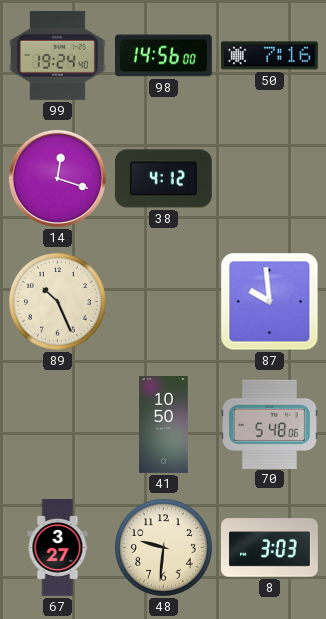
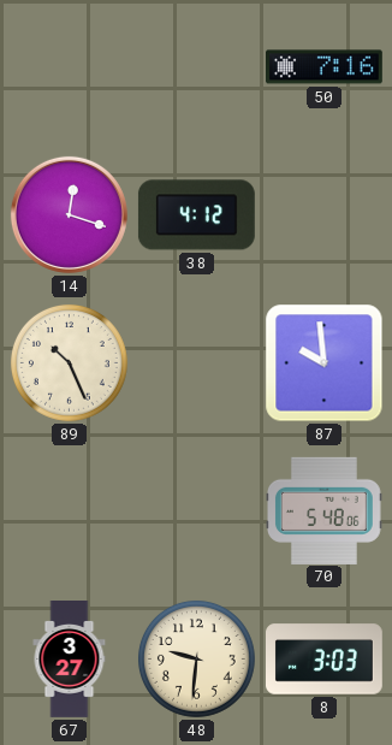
99: 19:24 -> none (57, 55)
98: 14:56 -> none (163, 56)
41: 10:50 -> none (164, 425)
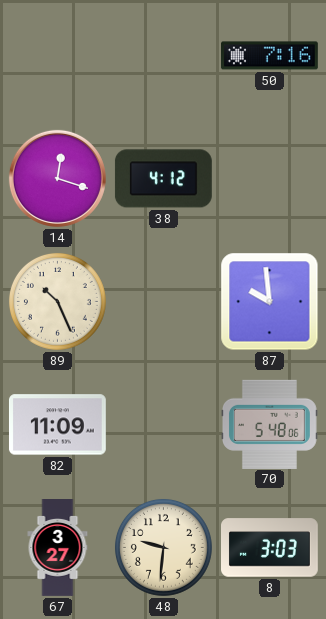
82: none -> 11:09 (57, 425)
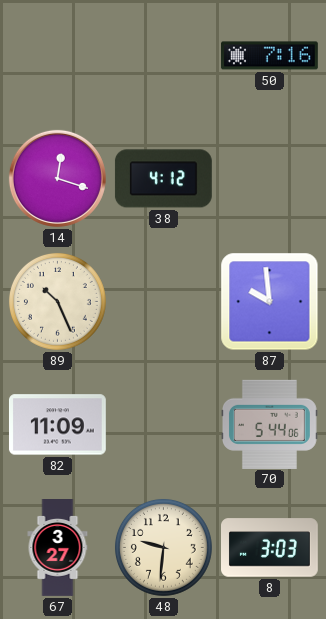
70: 5:48 -> 5:44 (270, 424)
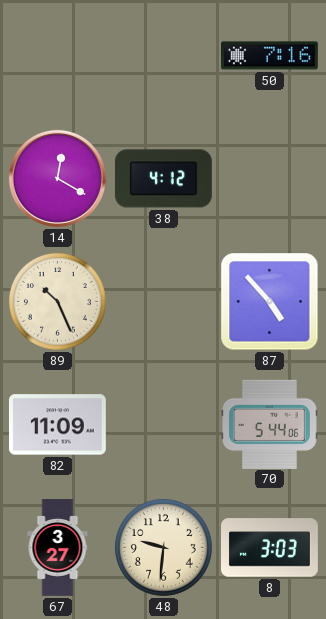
14: 12:18 -> 12:20 (57, 178)
87: 9:59 -> 4:53 (270, 302)
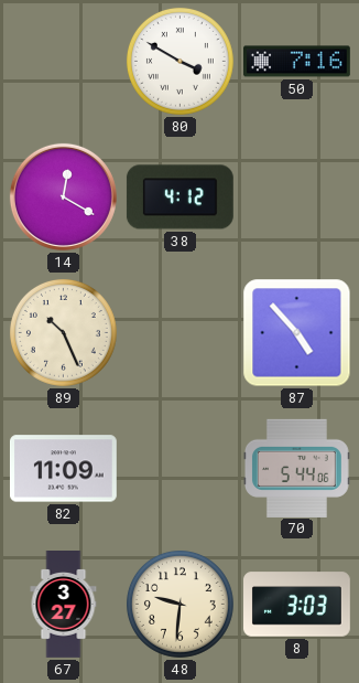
80: none -> 3:50 (179, 61)
